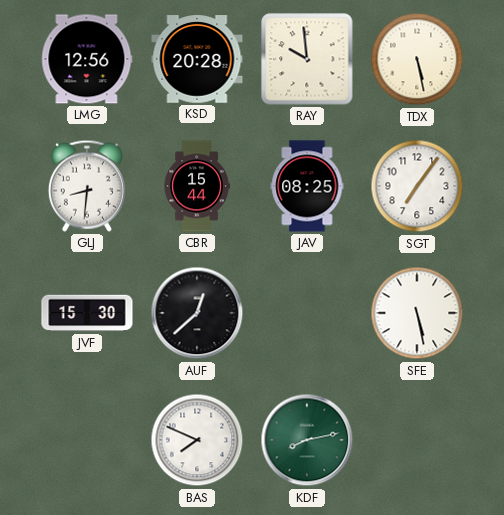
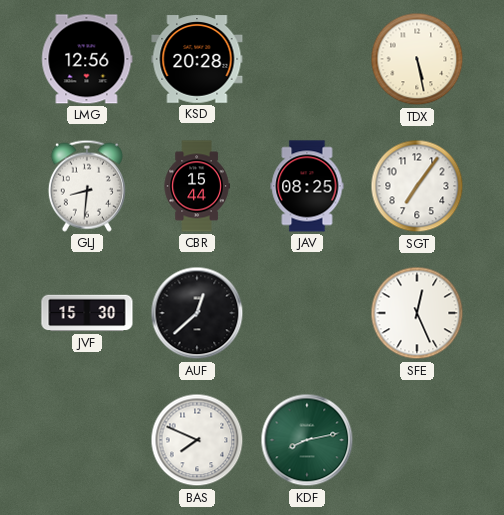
RAY: 9:59 -> none (307, 59)
SFE: 5:28 -> 12:26 (417, 313)
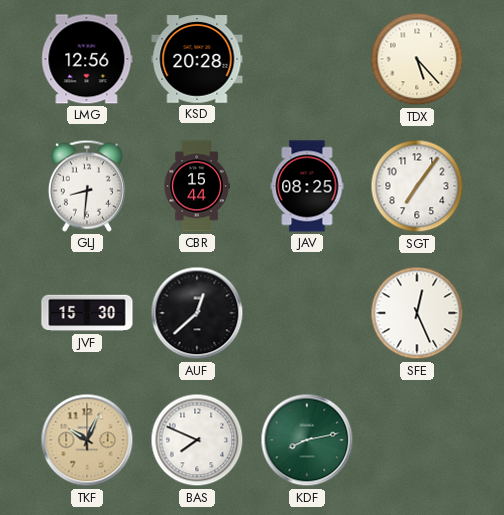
TDX: 5:28 -> 5:23 (417, 59)
TKF: none -> 10:04 (87, 440)
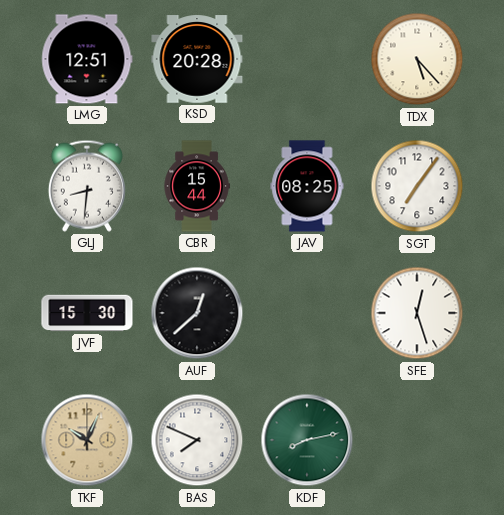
LMG: 12:56 -> 12:51 (87, 59)
SFE: 12:26 -> 12:27 (417, 313)
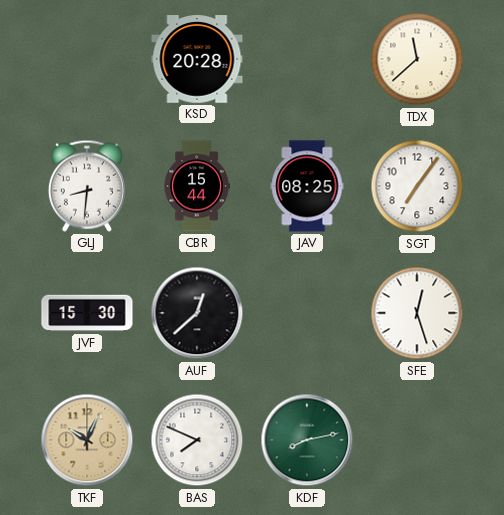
LMG: 12:51 -> none (87, 59)
TDX: 5:23 -> 11:38 (417, 59)
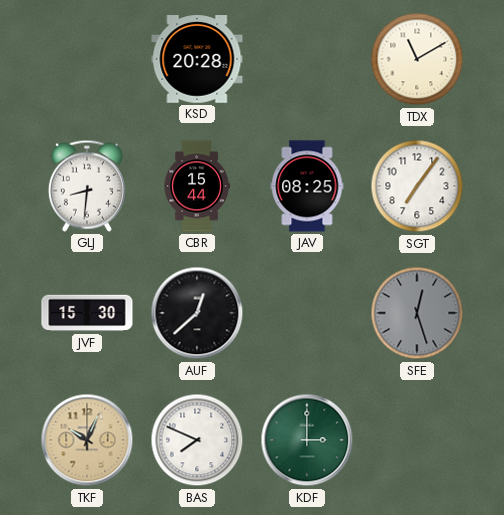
TDX: 11:38 -> 11:10 (417, 59)
SFE dial: white -> grey (417, 313)
KDF: 8:13 -> 3:00 (307, 440)
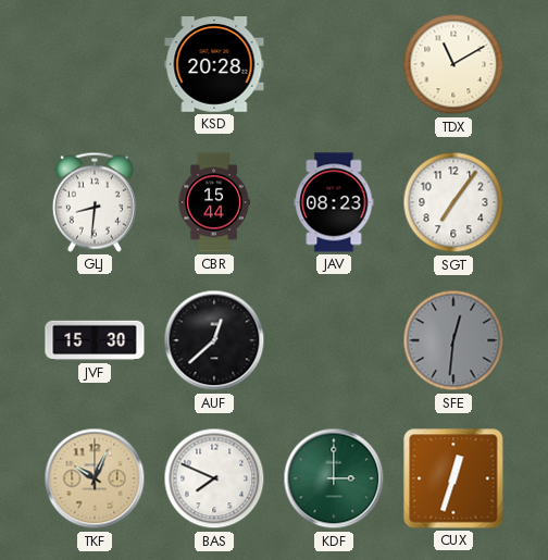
JAV: 08:25 -> 08:23 (334, 202)
SFE: 12:27 -> 12:31 (453, 340)
CUX: none -> 12:33 (453, 478)
